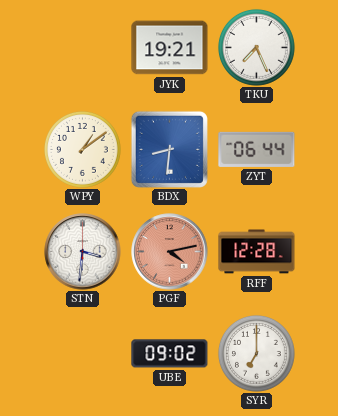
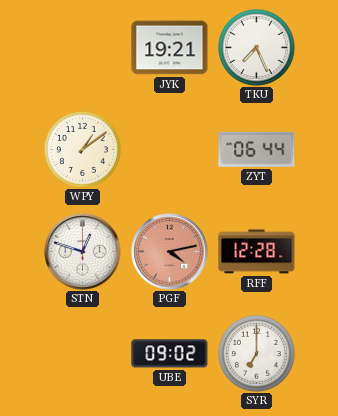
BDX: 8:31 -> none (169, 149)
STN: 3:31 -> 12:48 (83, 252)
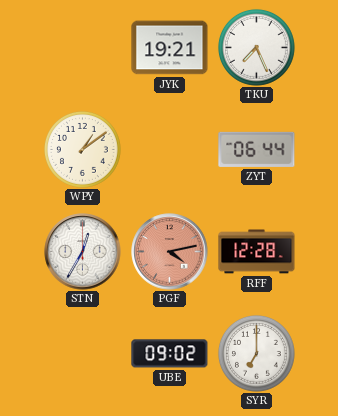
STN: 12:48 -> 12:35 (83, 252)
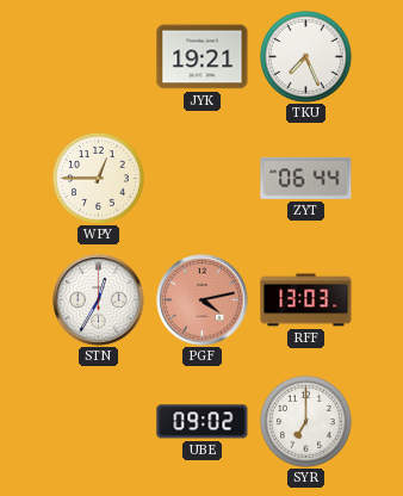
WPY: 1:09 -> 12:45 (98, 178)
RFF: 12:28 -> 13:03 (306, 300)
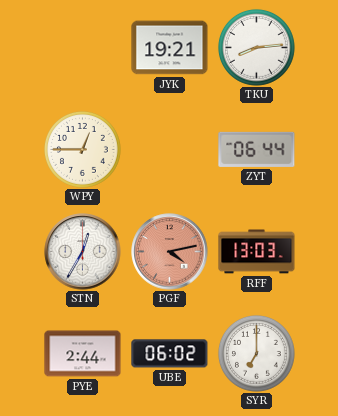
TKU: 7:26 -> 8:14 (256, 47)
PYE: none -> 2:44 (83, 354)
UBE: 09:02 -> 06:02 (170, 354)
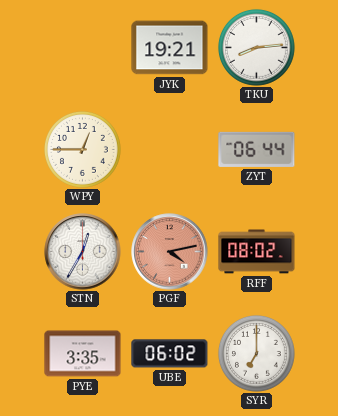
RFF: 13:03 -> 08:02 (257, 252)
PYE: 2:44 -> 3:35 (83, 354)
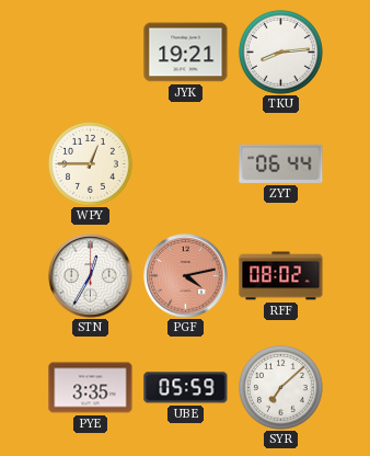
UBE: 06:02 -> 05:59 (186, 388)
SYR: 7:00 -> 7:08 (280, 387)
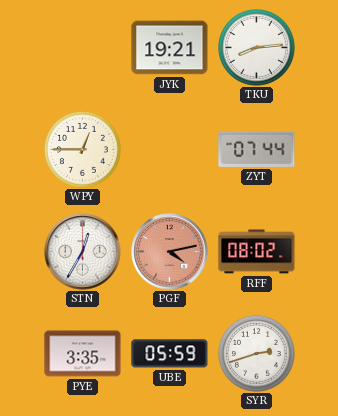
ZYT: 06:44 -> 07:44 (257, 149)
SYR: 7:08 -> 2:42 (256, 353)
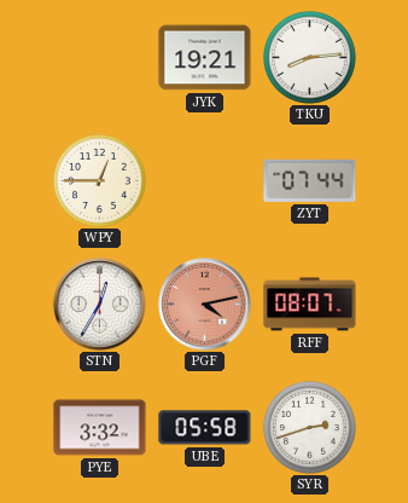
RFF: 08:02 -> 08:07 (310, 305)
PYE: 3:35 -> 3:32 (100, 428)
UBE: 05:59 -> 05:58 (205, 428)
